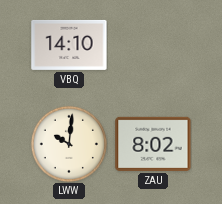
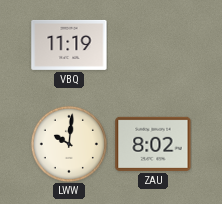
VBQ: 14:10 -> 11:19 (69, 45)
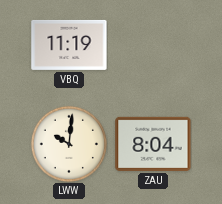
ZAU: 8:02 -> 8:04 (153, 144)
